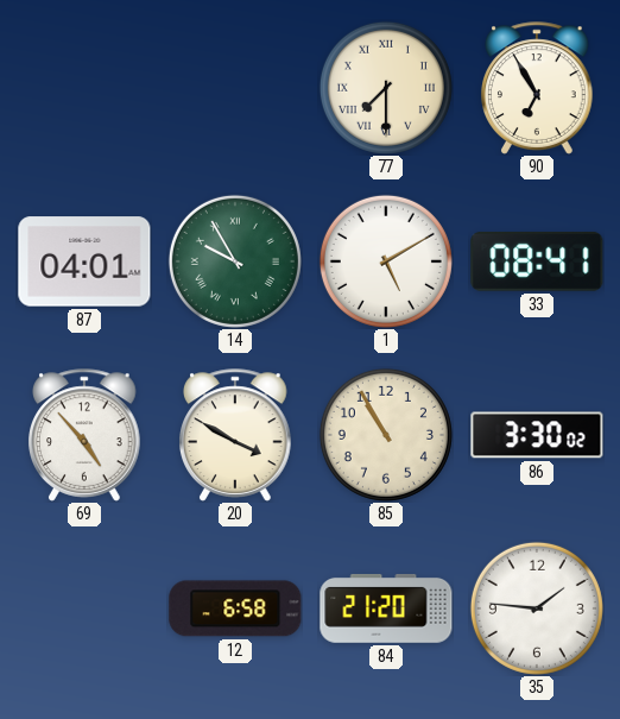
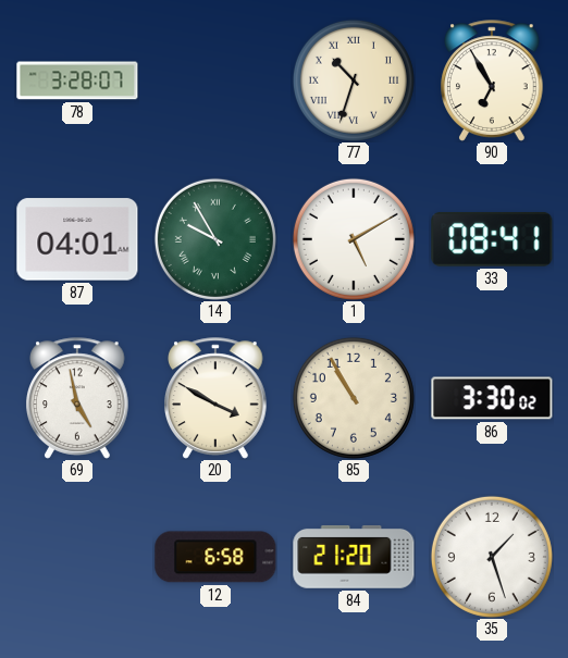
78: none -> 3:28 (77, 80)
77: 7:30 -> 10:33 (354, 80)
69: 4:53 -> 4:58 (77, 398)
35: 1:46 -> 1:27 (492, 557)
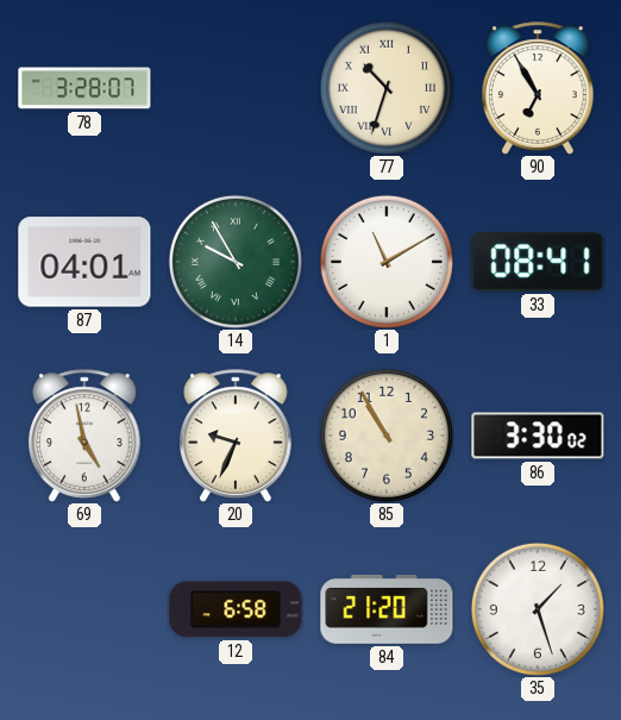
1: 5:10 -> 11:10 (387, 262)
20: 3:50 -> 9:34 (236, 436)
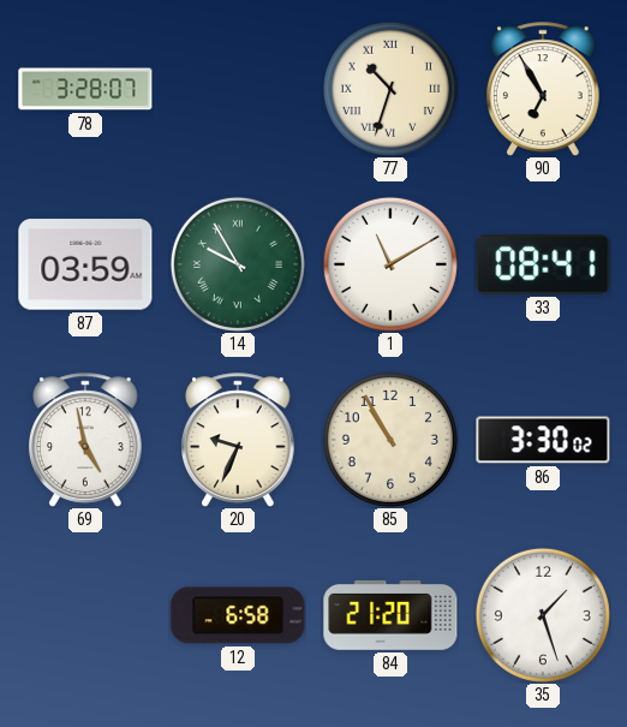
87: 04:01 -> 03:59 (85, 264)
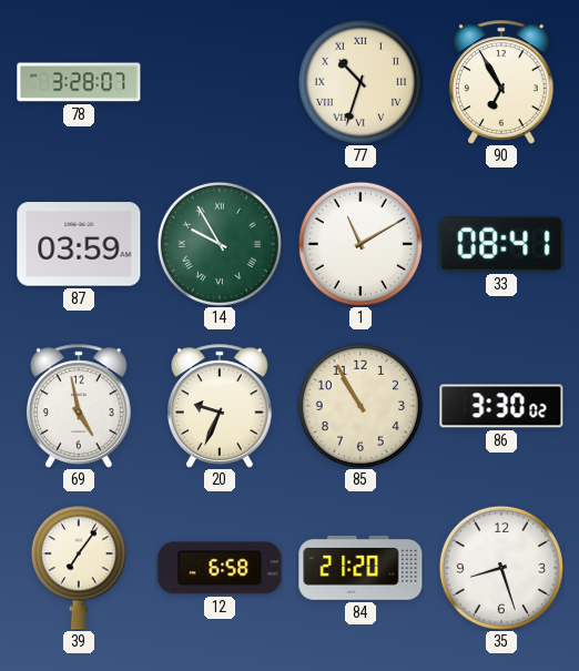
39: none -> 7:06 (79, 568)
35: 1:27 -> 8:27 (501, 568)
